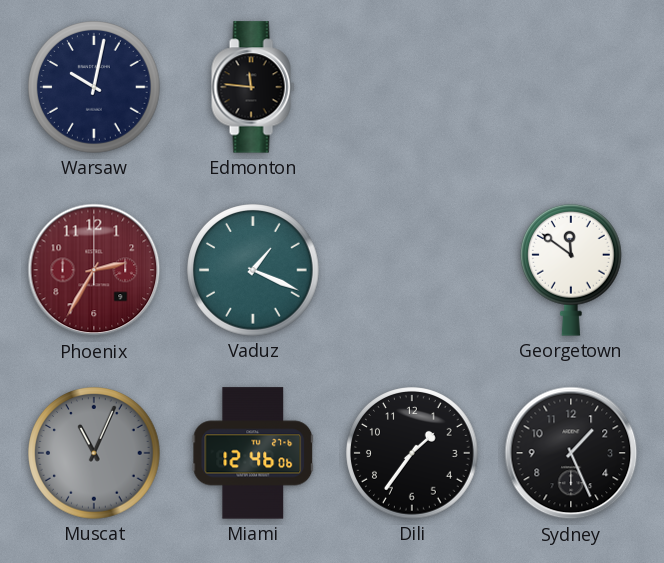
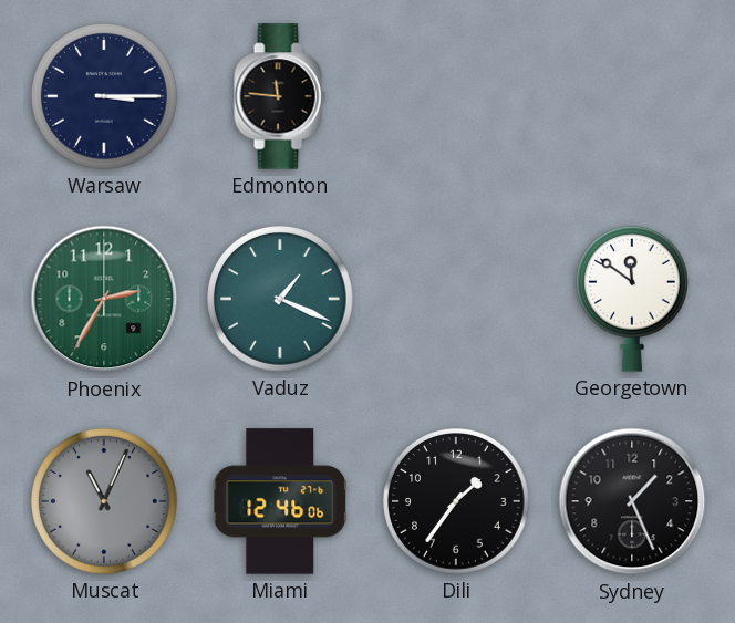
Warsaw: 10:02 -> 3:15 (104, 96)
Phoenix dial: burgundy -> green (104, 299)
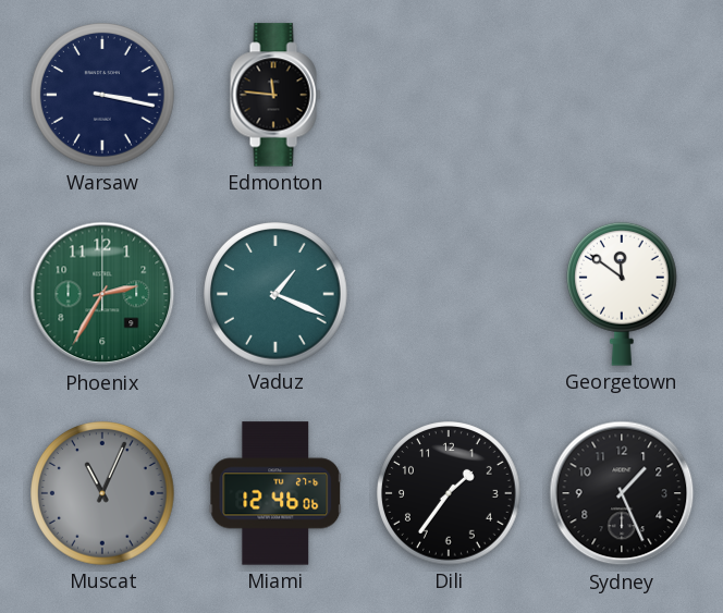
Warsaw: 3:15 -> 3:17 (102, 95)
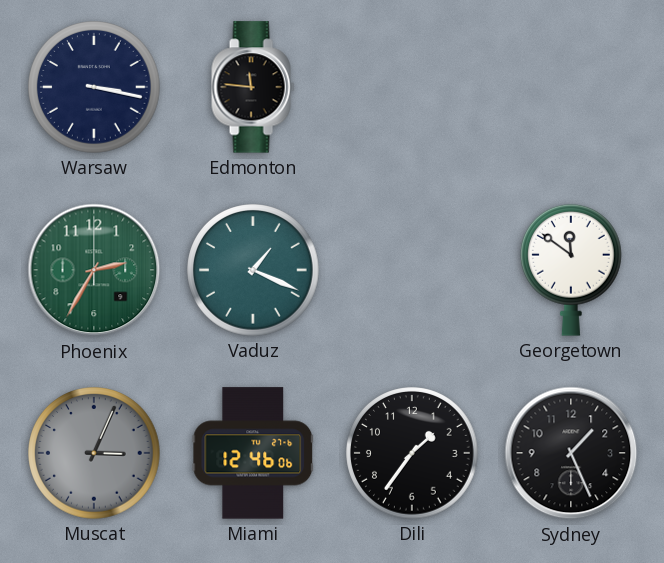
Muscat: 11:04 -> 3:04 (94, 453)
